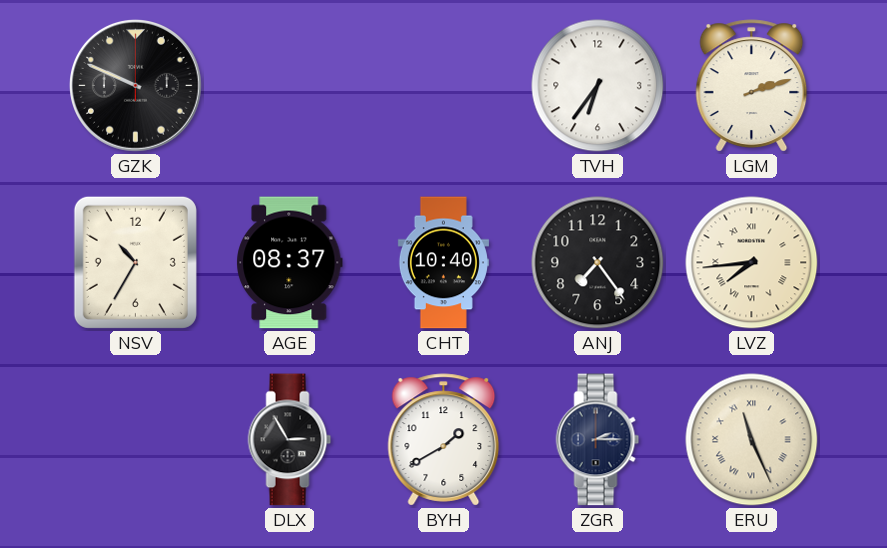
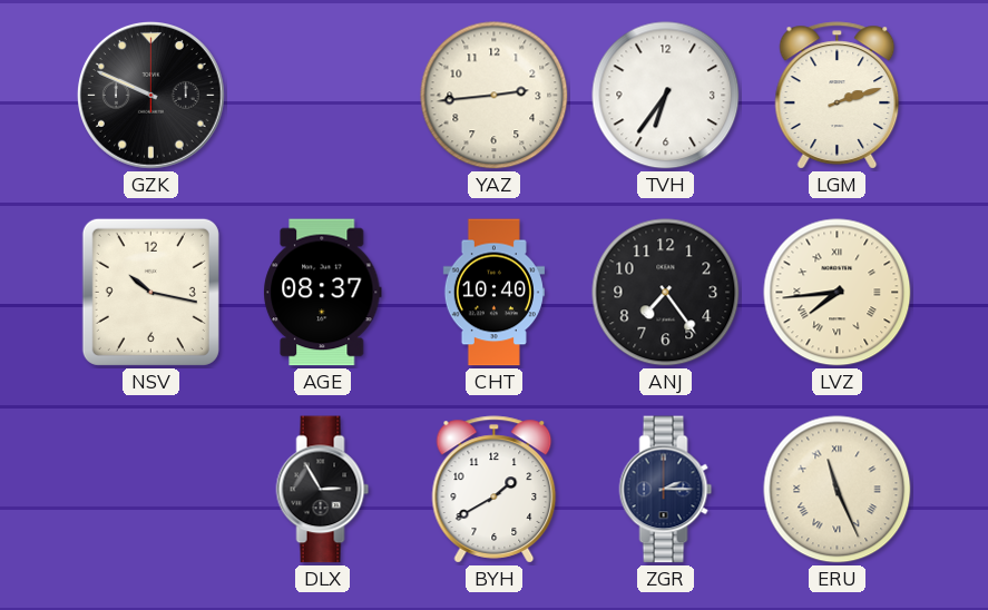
YAZ: none -> 2:44 (495, 96)
NSV: 10:35 -> 10:17 (150, 292)
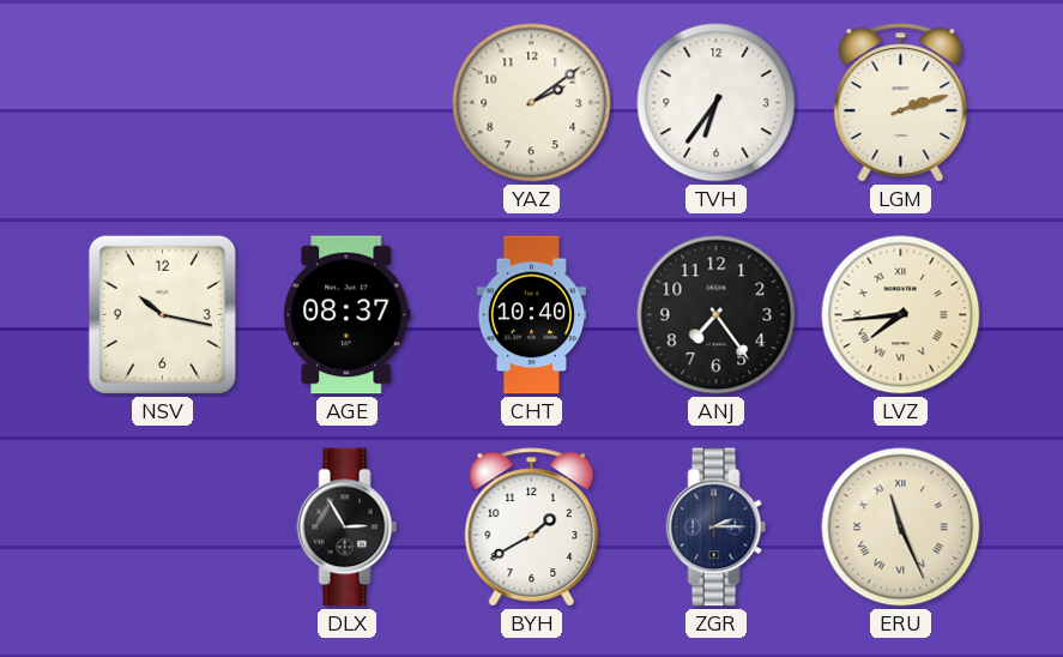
GZK: 9:49 -> none (151, 96)
YAZ: 2:44 -> 2:09 (532, 103)
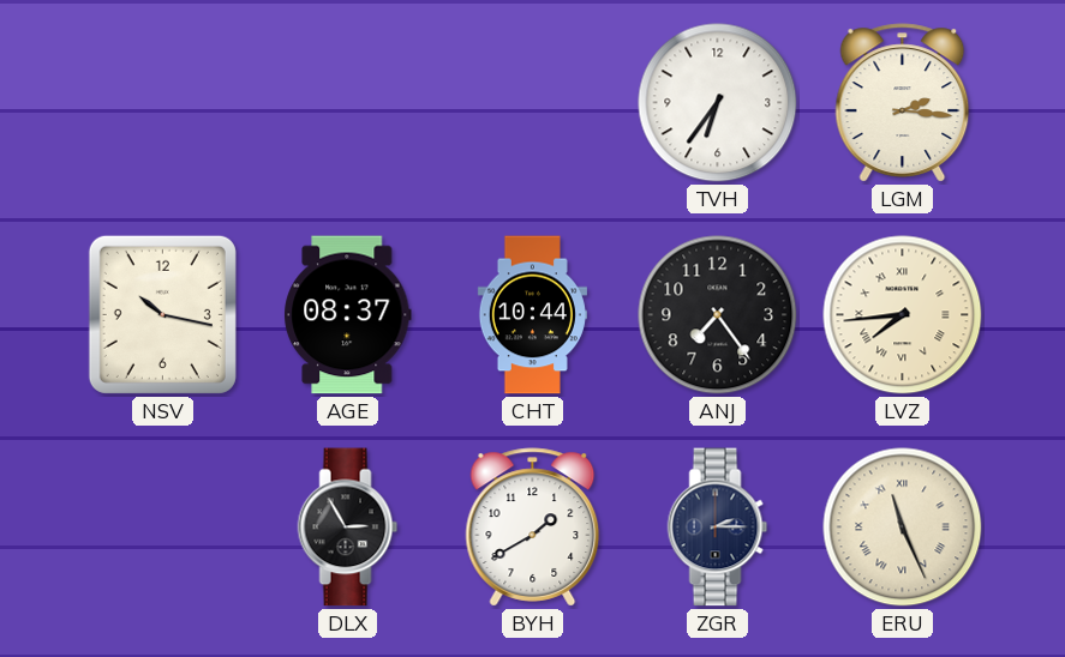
YAZ: 2:09 -> none (532, 103)
LGM: 2:12 -> 2:16 (903, 103)
CHT: 10:40 -> 10:44 (532, 315)
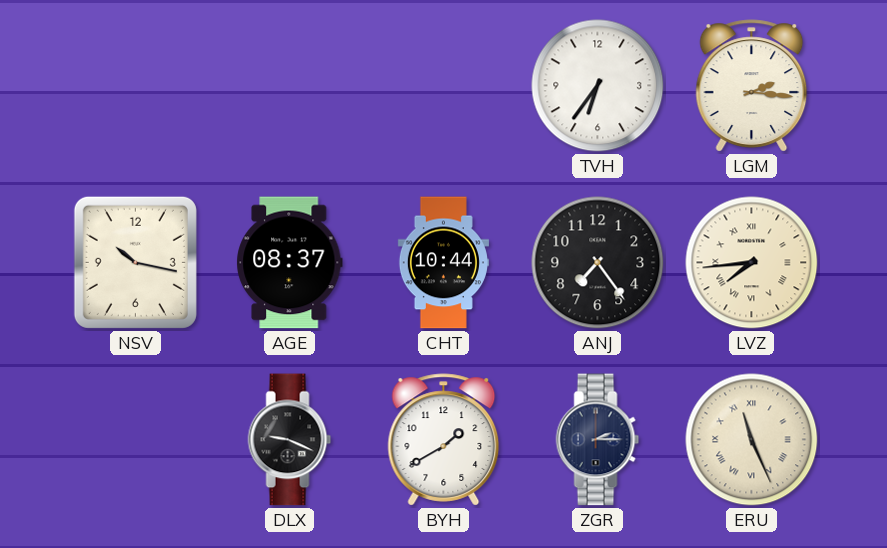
DLX: 2:55 -> 9:19 (290, 440)
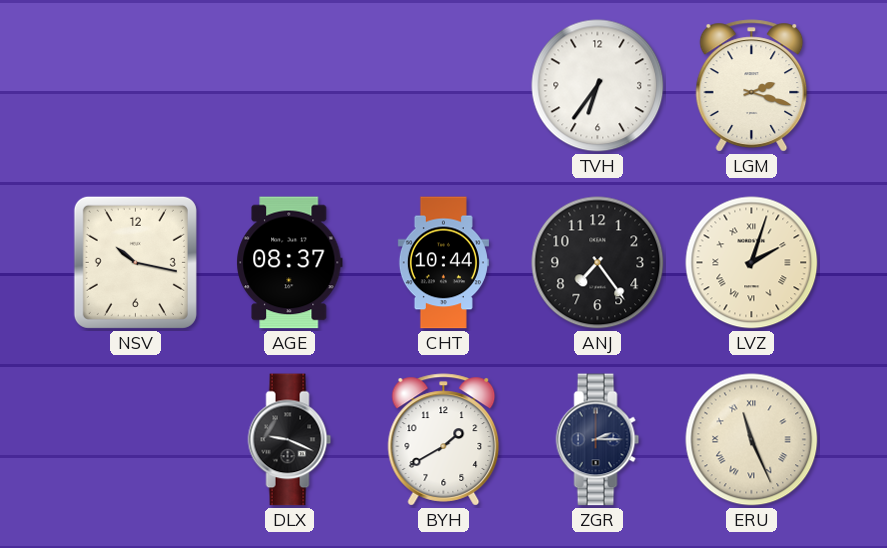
LGM: 2:16 -> 2:18 (752, 86)
LVZ: 7:44 -> 2:03 (752, 263)
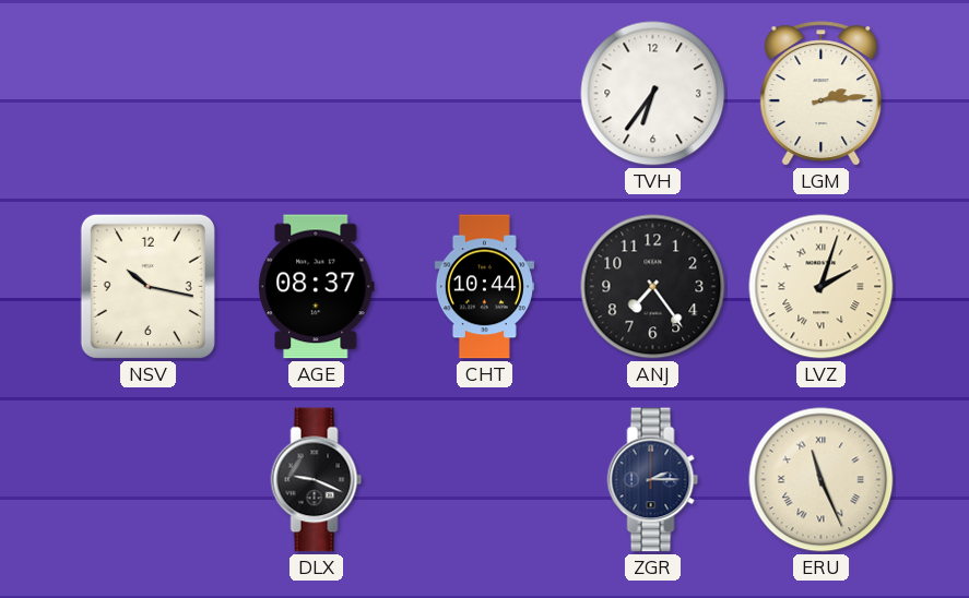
LGM: 2:18 -> 2:14 (822, 94)
BYH: 1:40 -> none (444, 440)
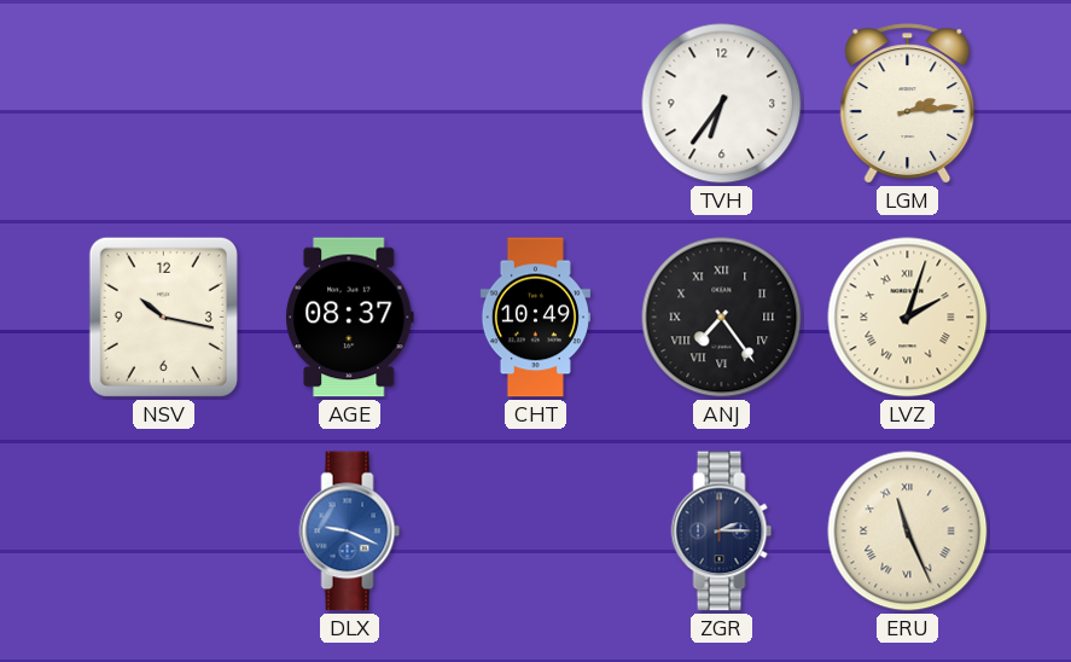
CHT: 10:44 -> 10:49 (535, 318)
ANJ numerals: Arabic -> Roman (722, 318)
DLX dial: black -> blue (350, 532)
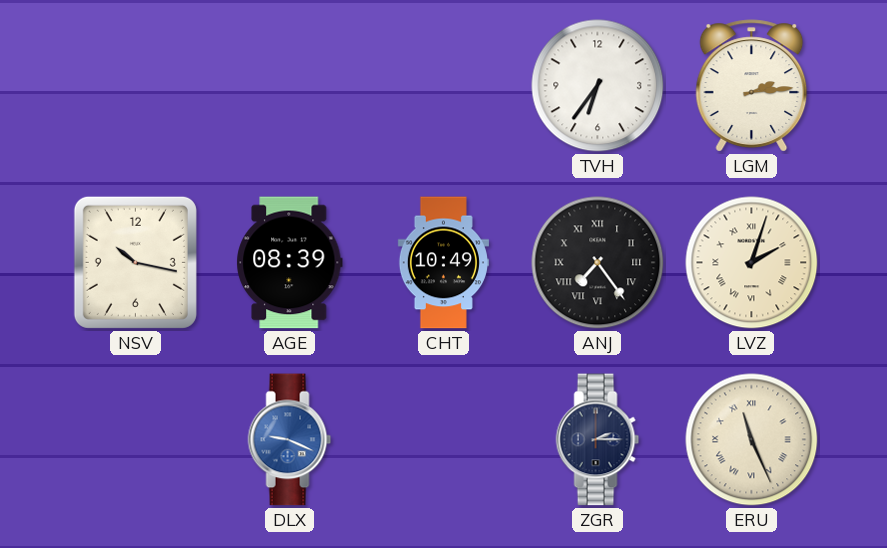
AGE: 08:37 -> 08:39 (290, 263)
